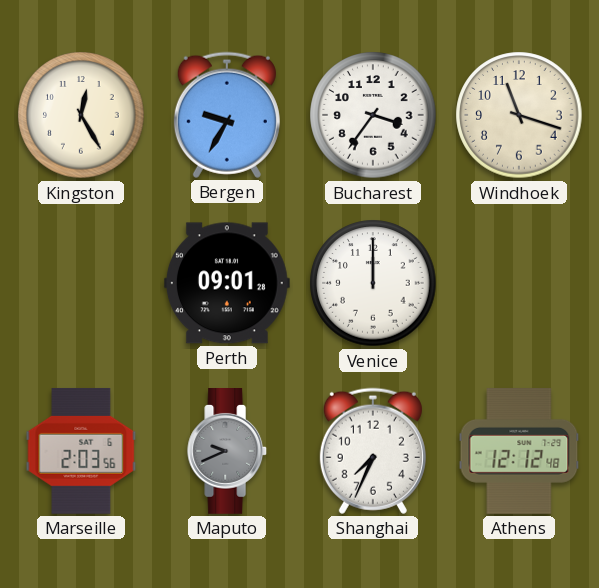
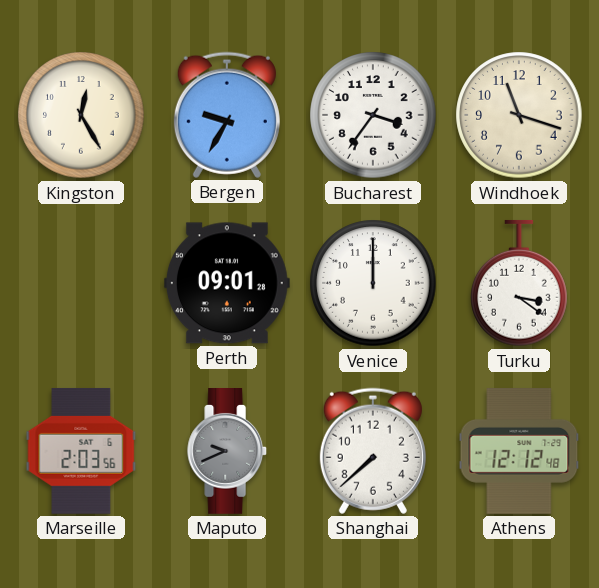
Turku: none -> 3:21 (520, 284)
Shanghai: 7:34 -> 7:38 (373, 451)
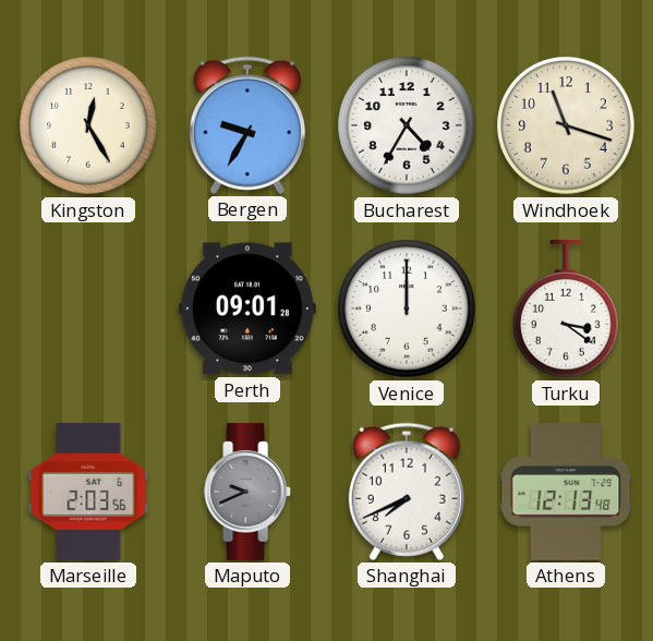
Bucharest: 3:36 -> 4:35 (407, 125)
Shanghai: 7:38 -> 7:41 (407, 492)
Athens: 12:12 -> 12:13 (566, 493)
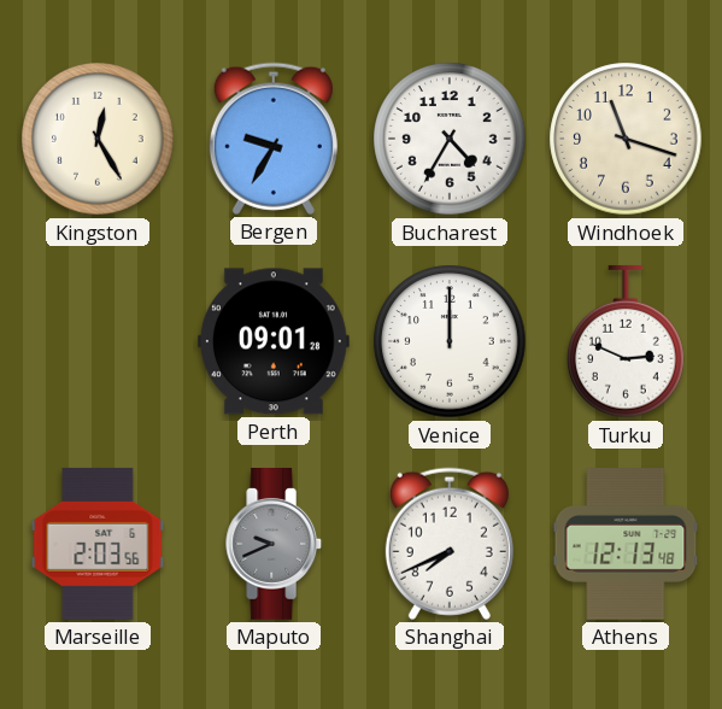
Turku: 3:21 -> 2:49 (627, 342)
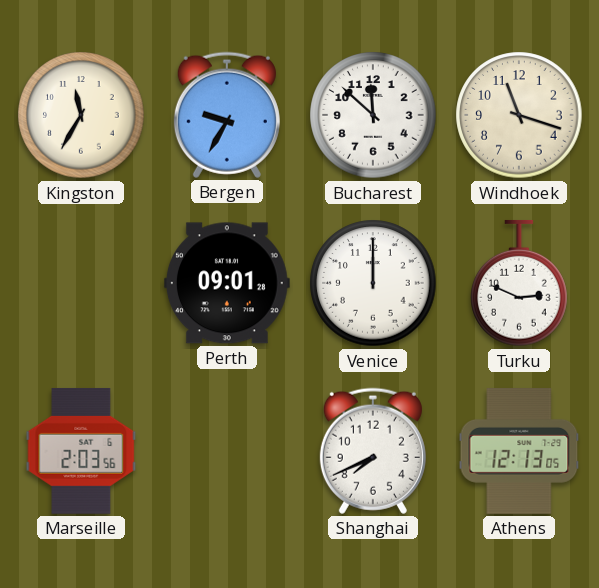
Kingston: 12:25 -> 11:35 (81, 115)
Bucharest: 4:35 -> 11:52 (373, 115)
Maputo: 9:41 -> none (275, 545)
Athens: 12:13:48 -> 12:13:05 (519, 452)
